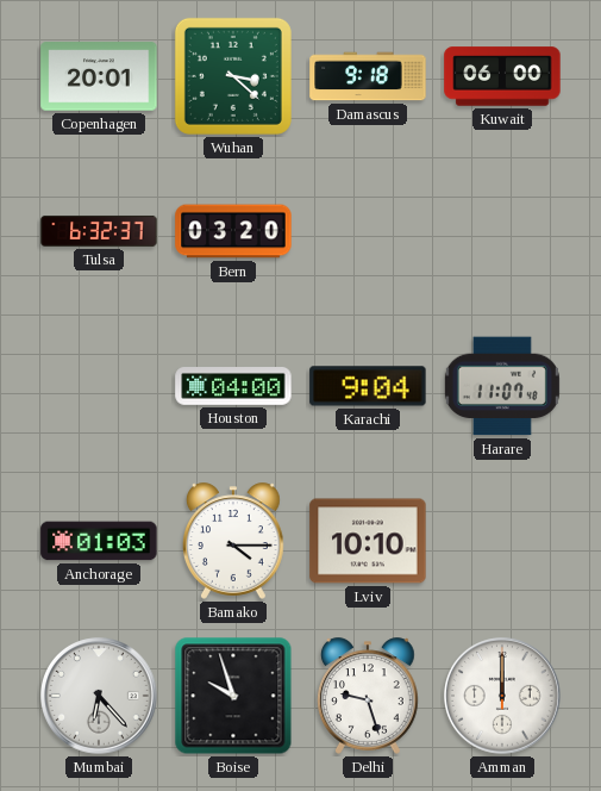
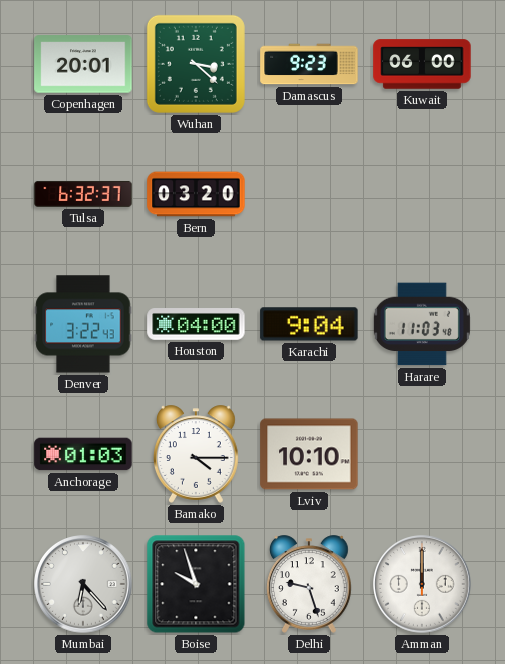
Damascus: 9:18 -> 9:23 (309, 64)
Denver: none -> 3:22 (83, 324)
Harare: 11:07 -> 11:03 (422, 324)
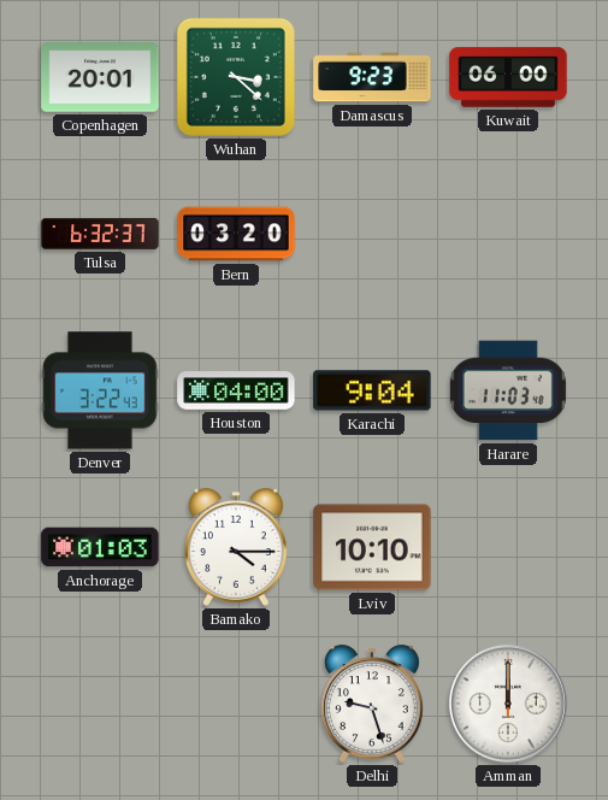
Mumbai: 6:23 -> none (84, 585)
Boise: 9:57 -> none (196, 584)
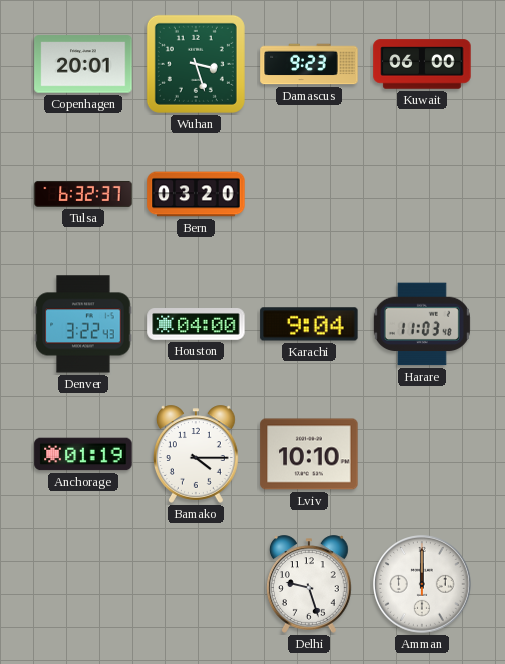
Wuhan: 3:22 -> 3:27 (196, 64)
Anchorage: 01:03 -> 01:19 (83, 454)
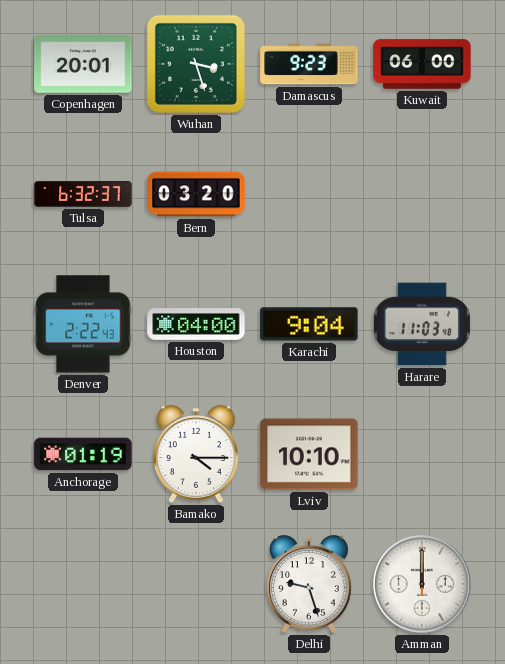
Denver: 3:22 -> 2:22 (83, 324)
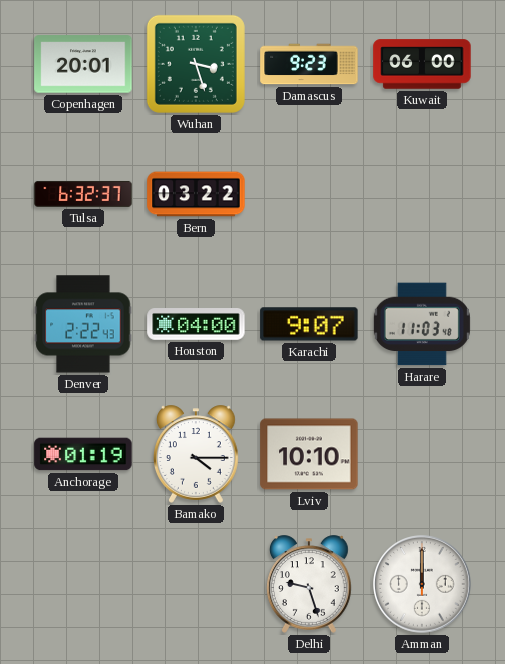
Bern: 03:20 -> 03:22 (196, 194)
Karachi: 9:04 -> 9:07 (309, 324)
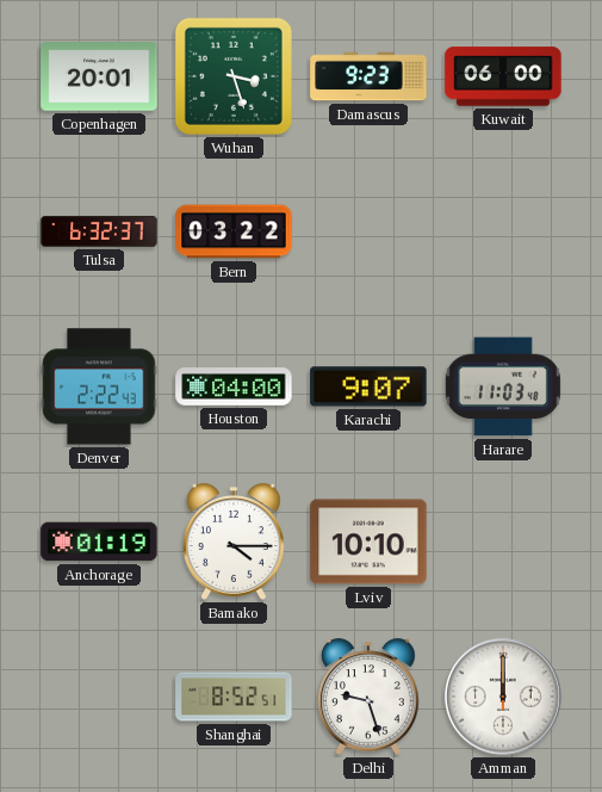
Shanghai: none -> 8:52 (234, 697)
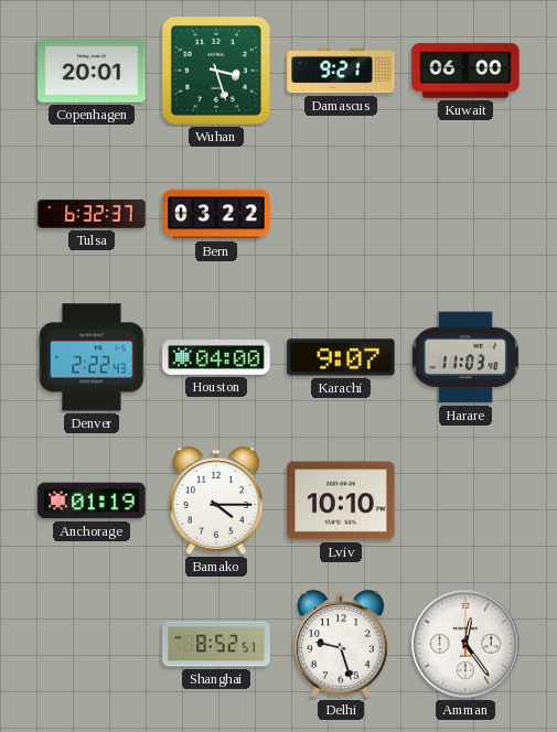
Damascus: 9:23 -> 9:21 (341, 71)
Amman: 12:00 -> 12:24 (467, 645)
